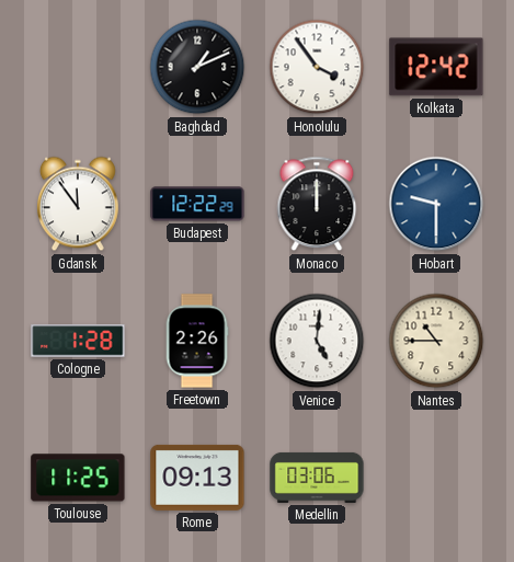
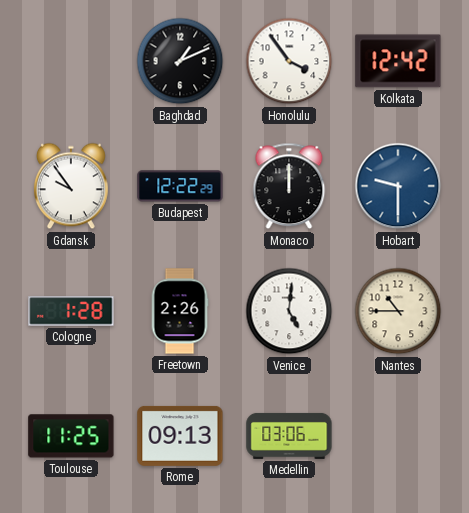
Gdansk: 11:54 -> 9:54 (71, 186)
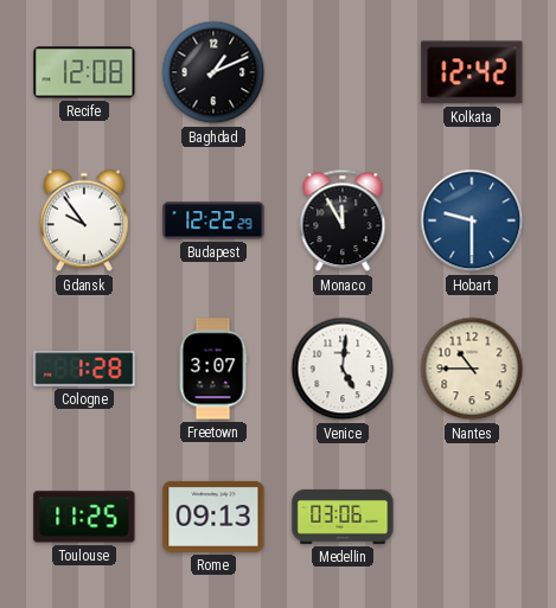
Recife: none -> 12:08 (84, 72)
Honolulu: 3:54 -> none (289, 61)
Monaco: 12:00 -> 11:55 (343, 220)
Freetown: 2:26 -> 3:07 (213, 369)
